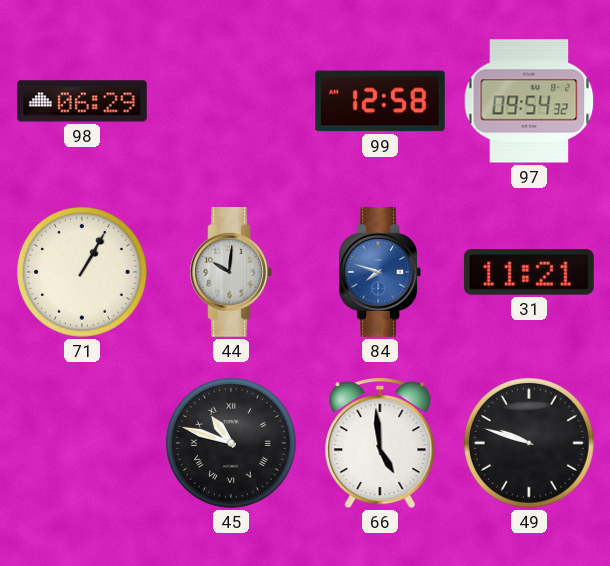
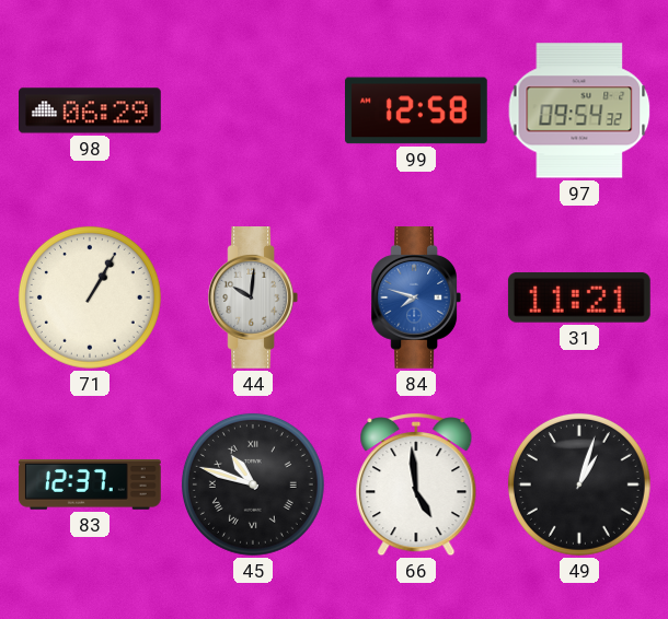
83: none -> 12:37 (91, 484)
49: 9:48 -> 1:03 (579, 484)
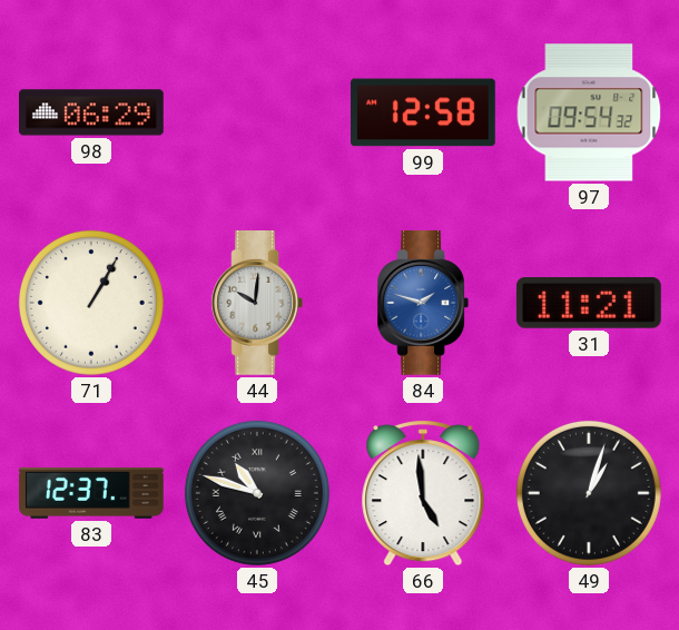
84: 7:48 -> 1:48 (423, 304)
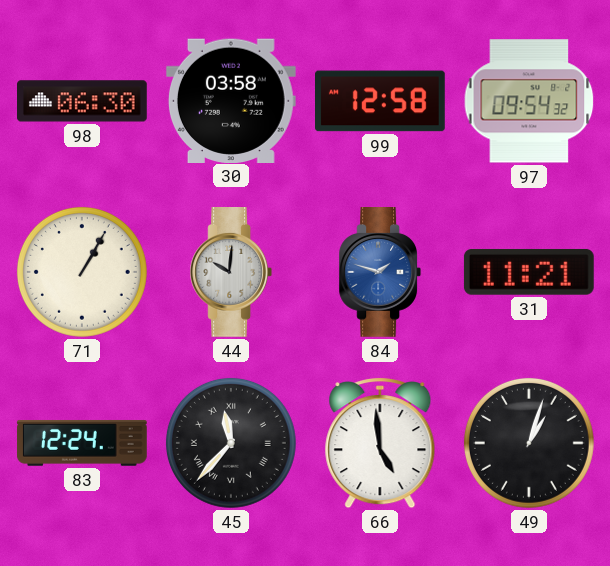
98: 06:29 -> 06:30 (83, 101)
30: none -> 03:58 (231, 100)
83: 12:37 -> 12:24 (83, 443)
45: 10:48 -> 11:37 (231, 443)
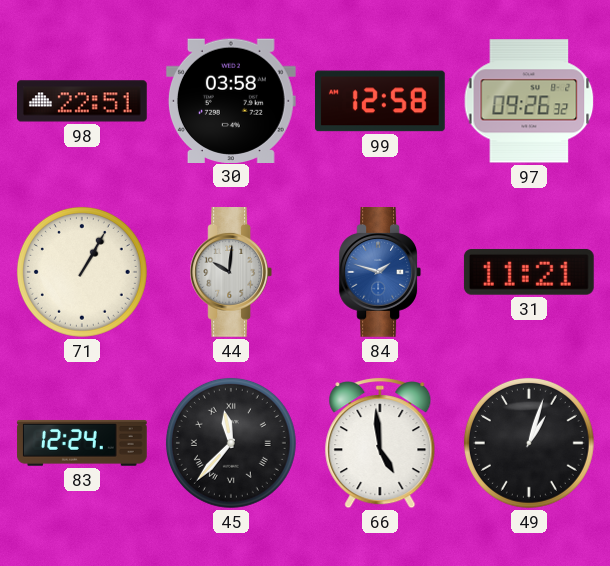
98: 06:30 -> 22:51 (83, 101)
97: 09:54 -> 09:26 (529, 101)
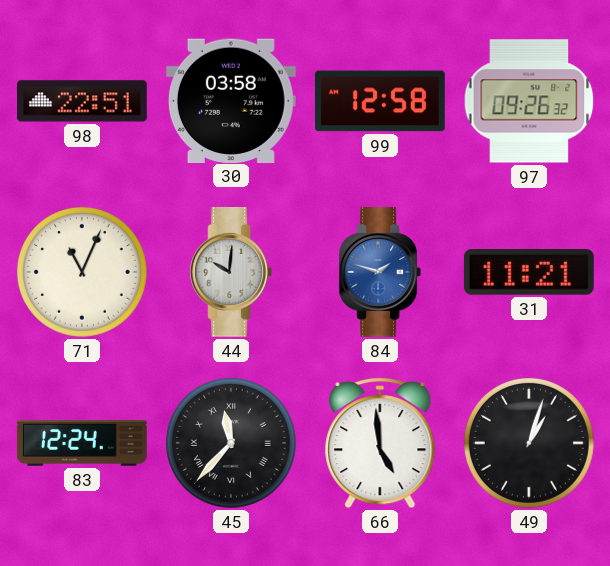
71: 1:05 -> 11:04 (82, 272)
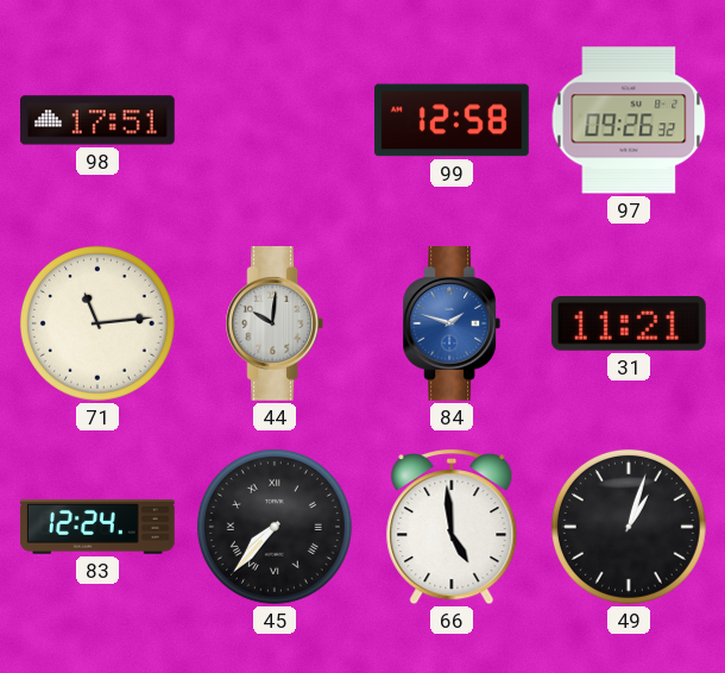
98: 22:51 -> 17:51 (99, 120)
30: 03:58 -> none (231, 100)
71: 11:04 -> 11:14 (97, 323)
45: 11:37 -> 7:37 (275, 527)
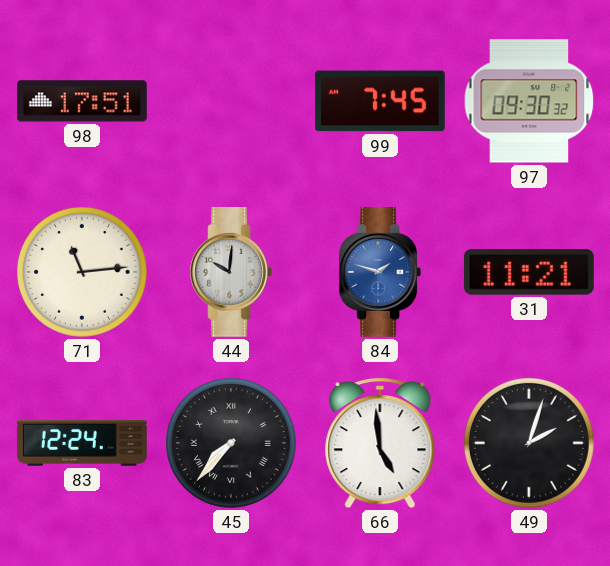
99: 12:58 -> 7:45 (381, 101)
97: 09:26 -> 09:30 (529, 101)
49: 1:03 -> 2:03 (529, 443)
